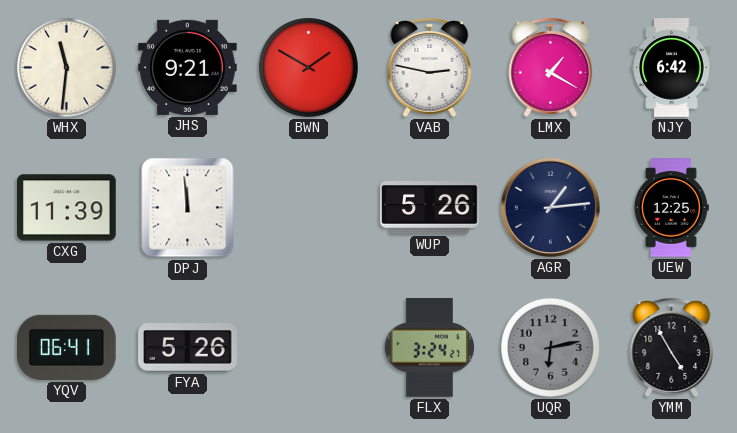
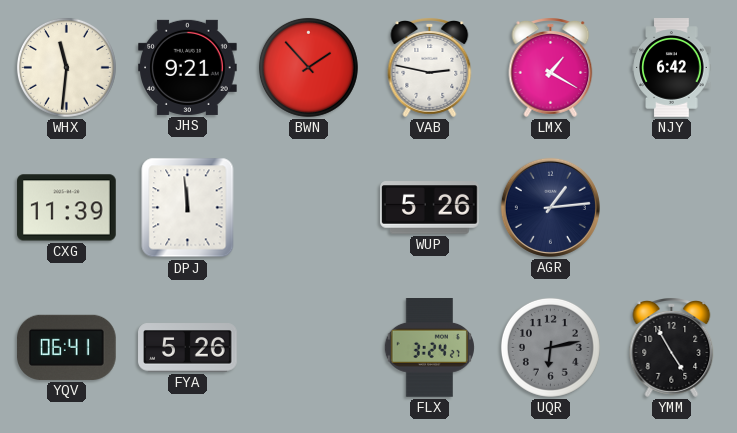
BWN: 1:50 -> 1:53 (308, 67)
UEW: 12:25 -> none (671, 208)
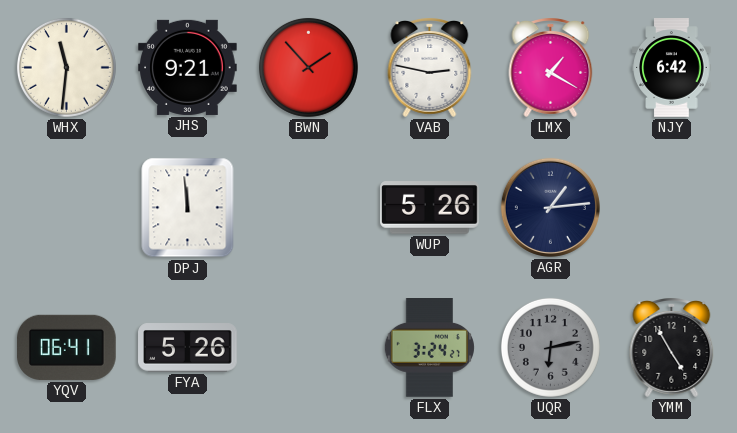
CXG: 11:39 -> none (67, 208)
